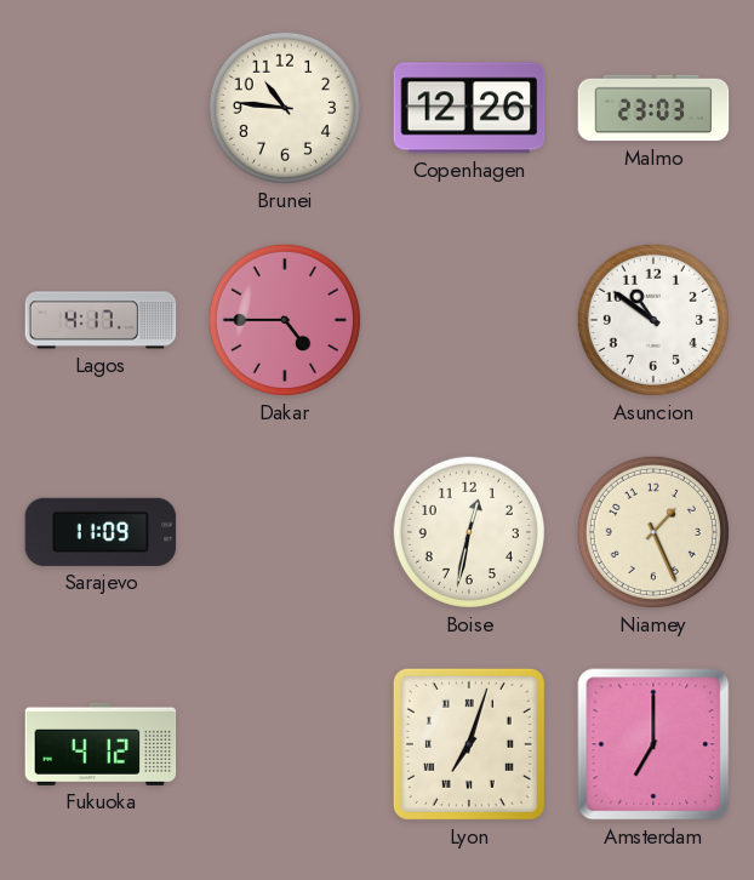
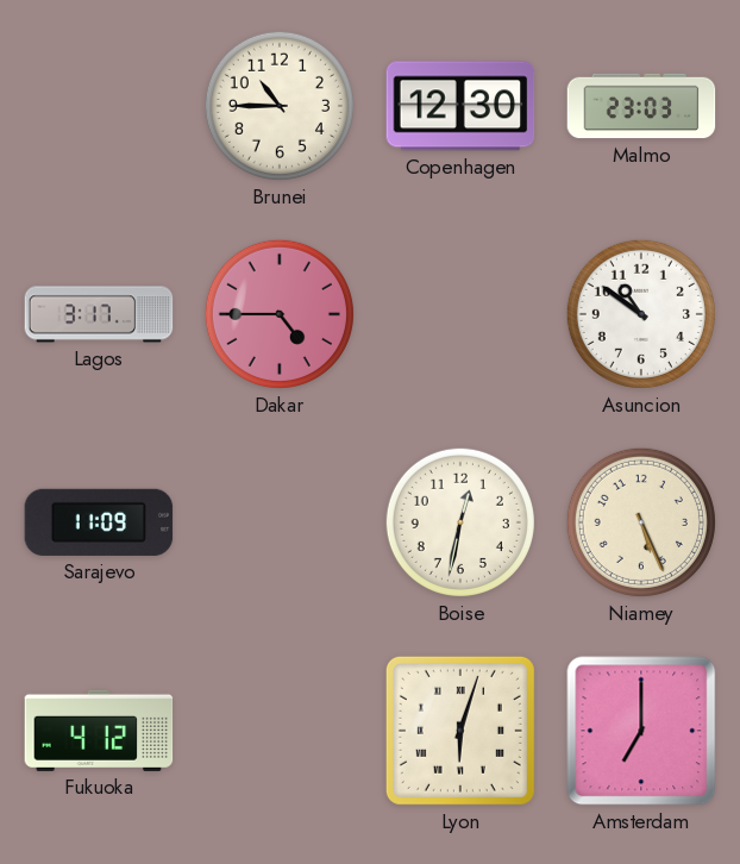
Brunei: 10:46 -> 10:45 (280, 106)
Copenhagen: 12:26 -> 12:30 (460, 106)
Lagos: 4:17 -> 3:17 (99, 314)
Niamey: 1:26 -> 5:26 (641, 522)
Lyon: 7:03 -> 6:03 (460, 731)
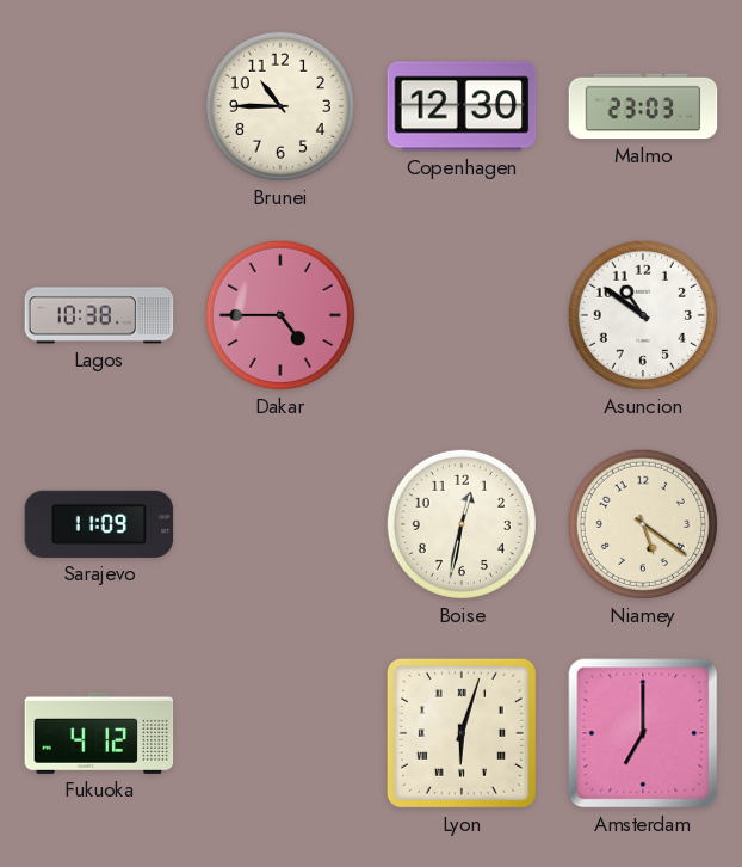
Lagos: 3:17 -> 10:38 (99, 315)
Niamey: 5:26 -> 5:21 (643, 524)
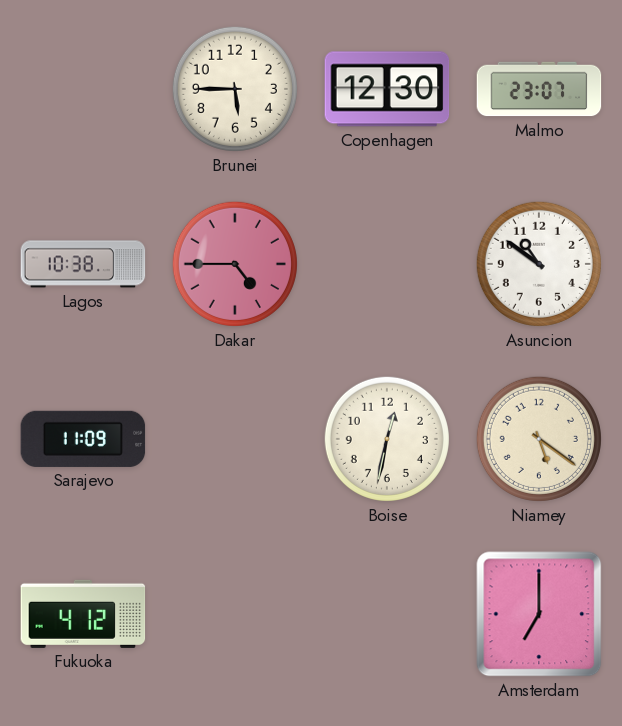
Brunei: 10:45 -> 5:45 (235, 89)
Malmo: 23:03 -> 23:07 (539, 89)
Lyon: 6:03 -> none (462, 733)
